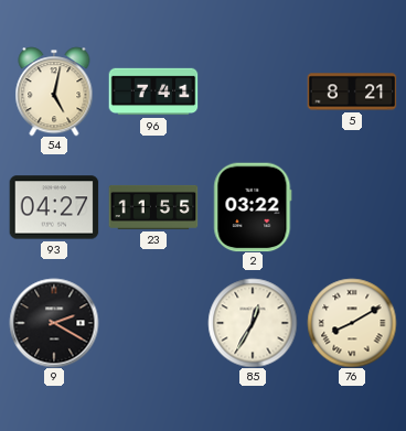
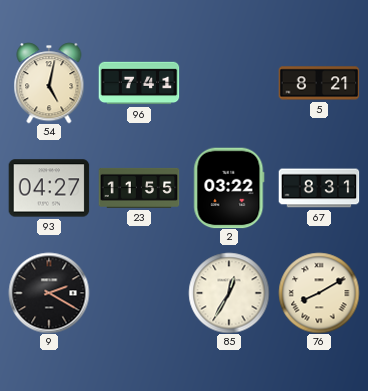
67: none -> 8:31 (319, 188)
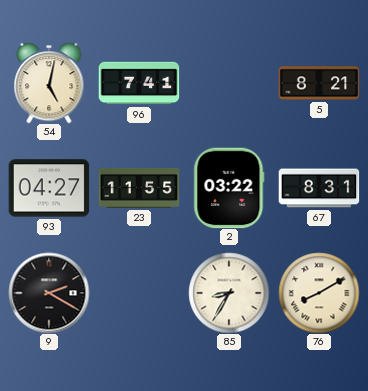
85: 12:35 -> 8:35 (229, 293)
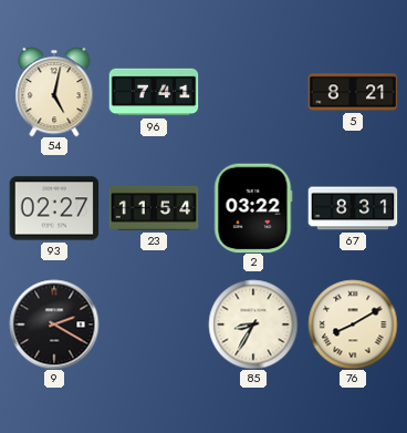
93: 04:27 -> 02:27 (54, 208)
23: 11:55 -> 11:54 (154, 208)
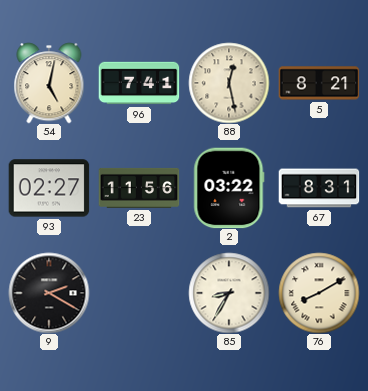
88: none -> 12:28 (229, 83)
23: 11:54 -> 11:56 (139, 188)
